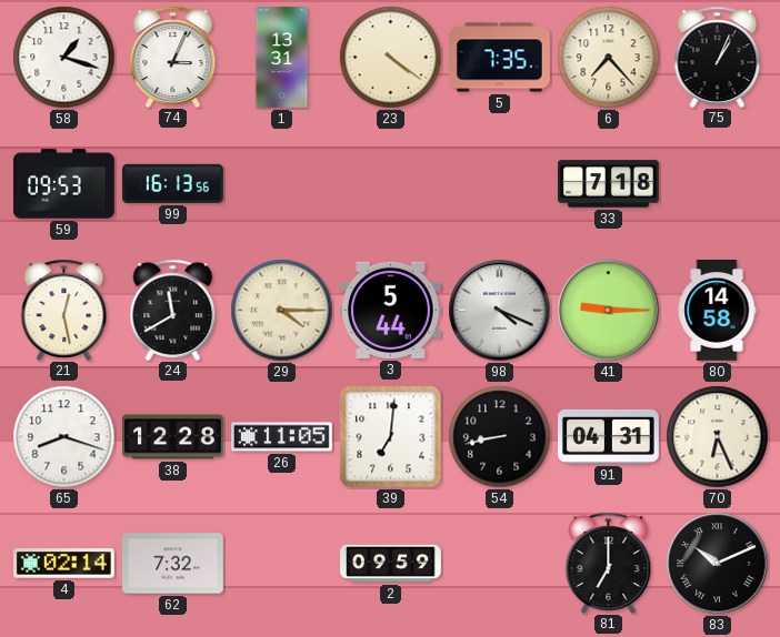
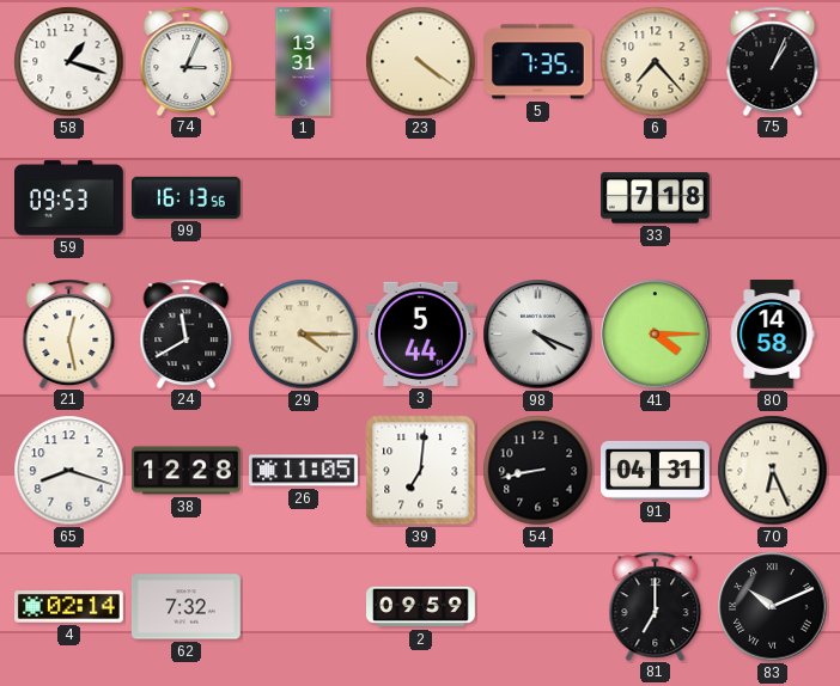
41: 9:15 -> 4:15 (656, 335)
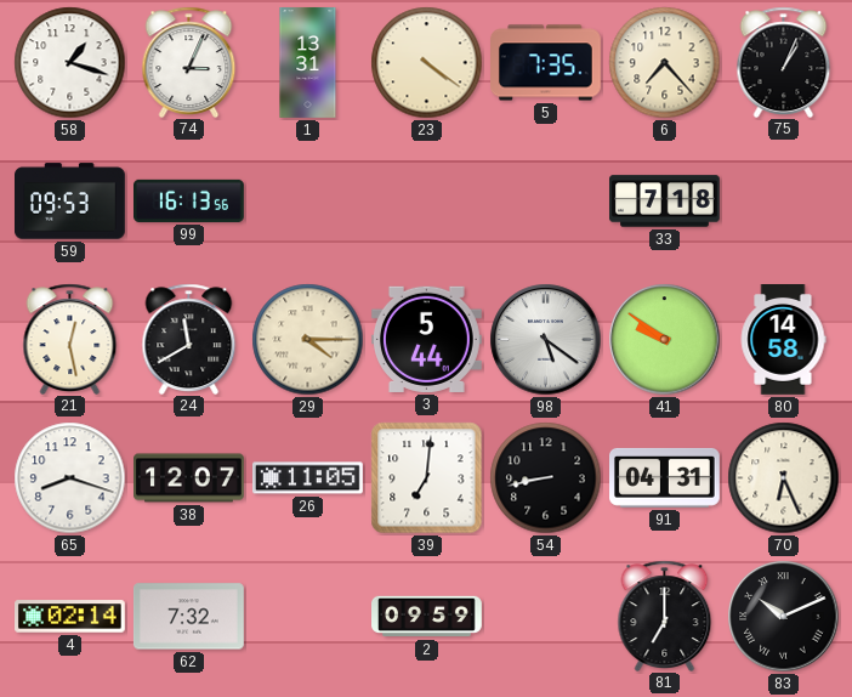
98: 4:19 -> 5:21 (546, 340)
41: 4:15 -> 9:51 (665, 340)
38: 12:28 -> 12:07 (189, 478)
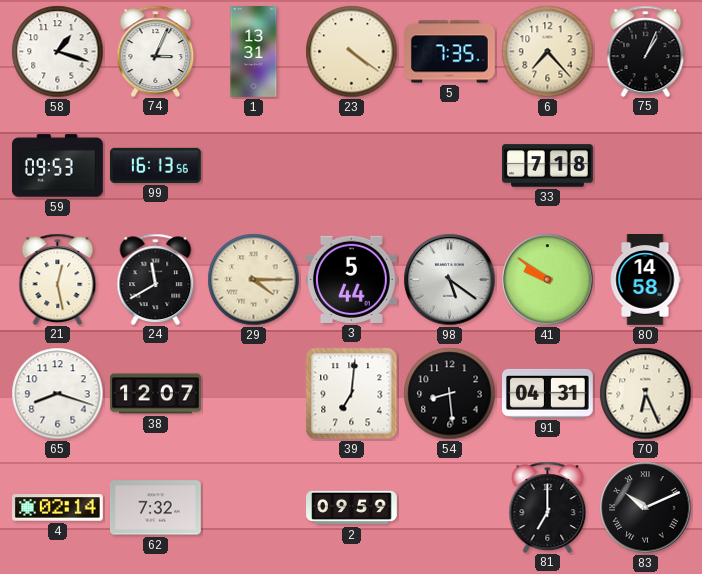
26: 11:05 -> none (308, 478)
54: 8:43 -> 8:29 (450, 394)
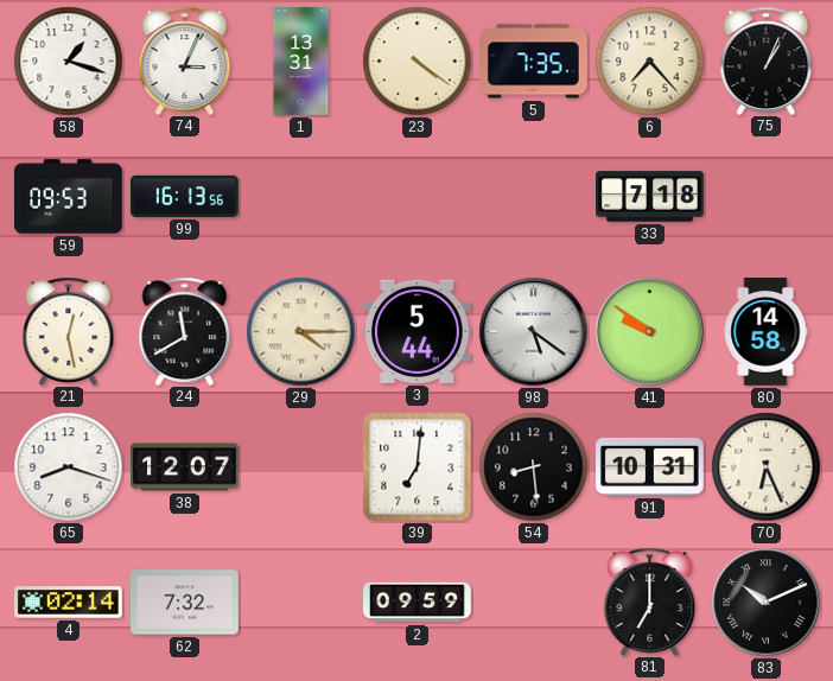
91: 04:31 -> 10:31 (650, 466)
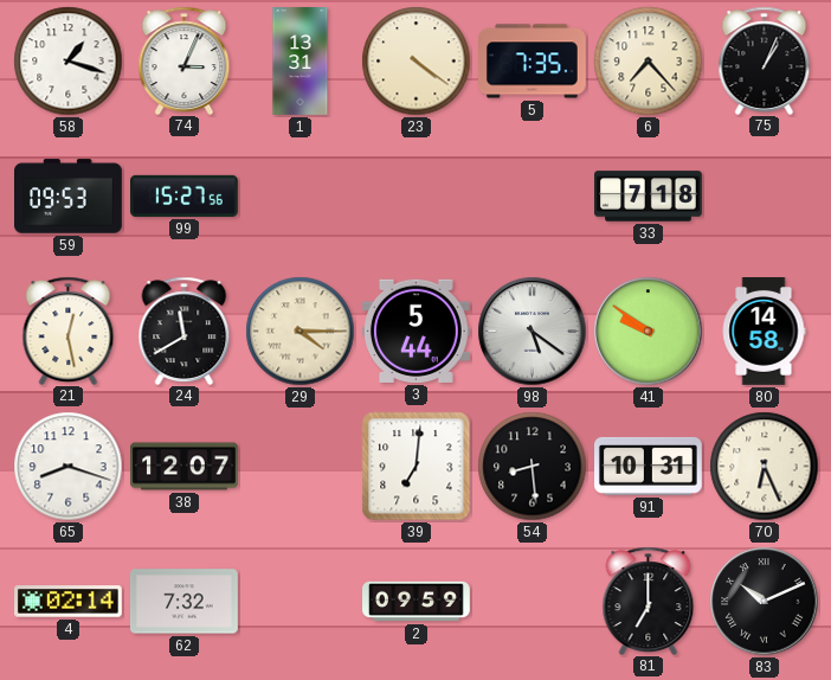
99: 16:13 -> 15:27 (185, 195)
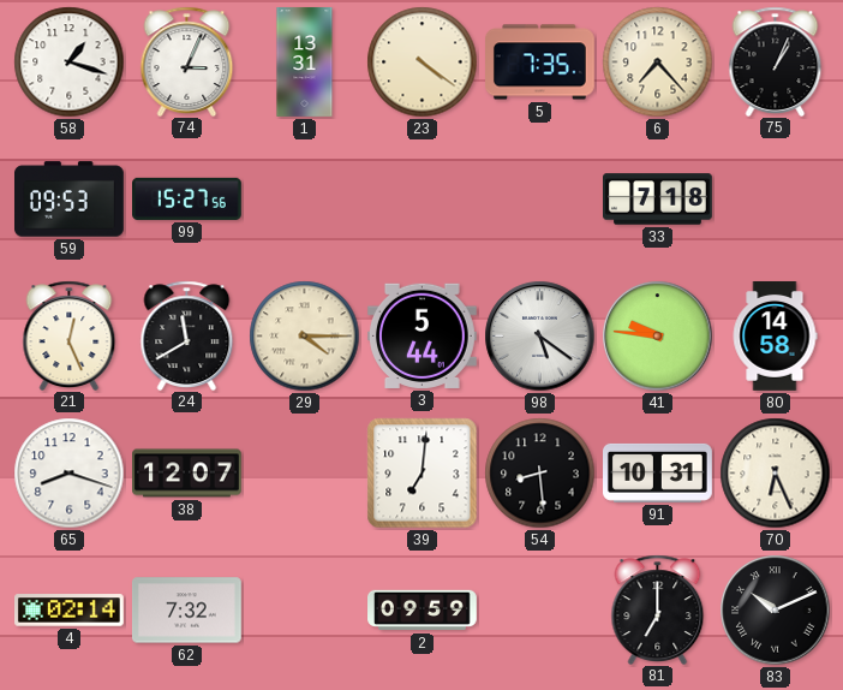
21: 12:28 -> 12:26 (70, 335)
41: 9:51 -> 9:46 (658, 337)
